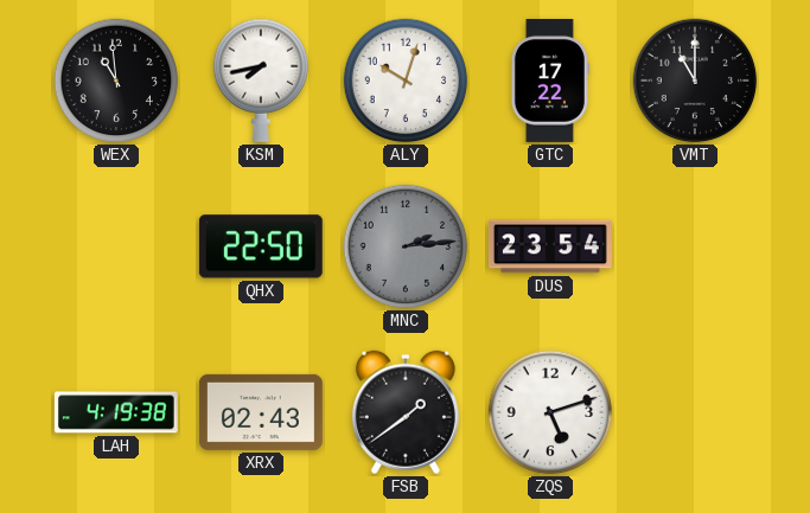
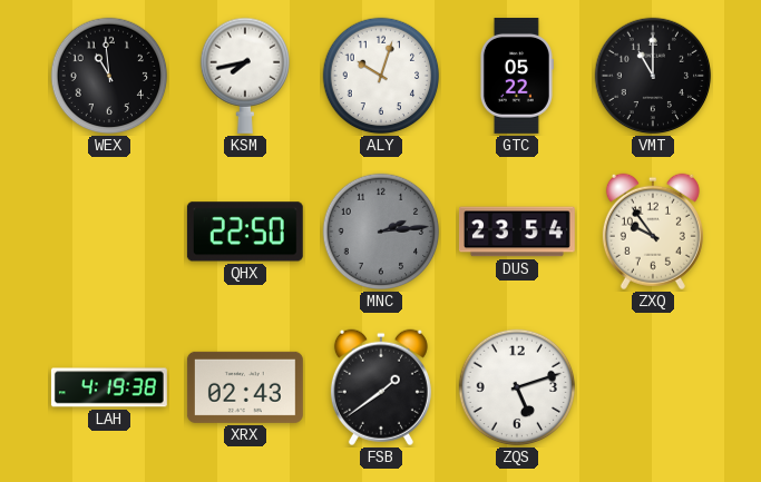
GTC: 17:22 -> 05:22 (516, 76)
ZXQ: none -> 9:54 (653, 232)
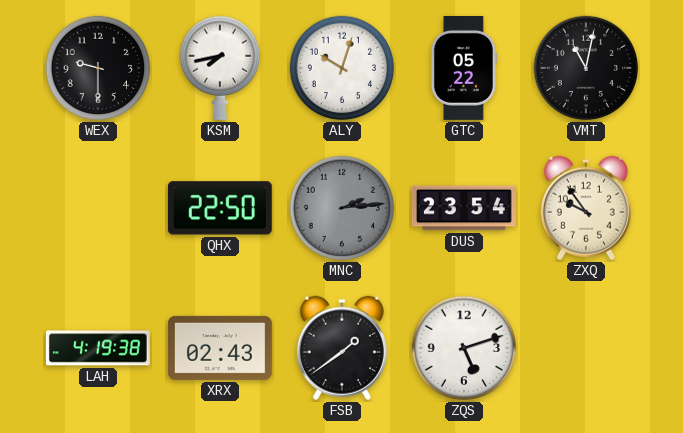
WEX: 10:59 -> 9:30 (98, 68)
VMT: 11:00 -> 11:02 (586, 68)
